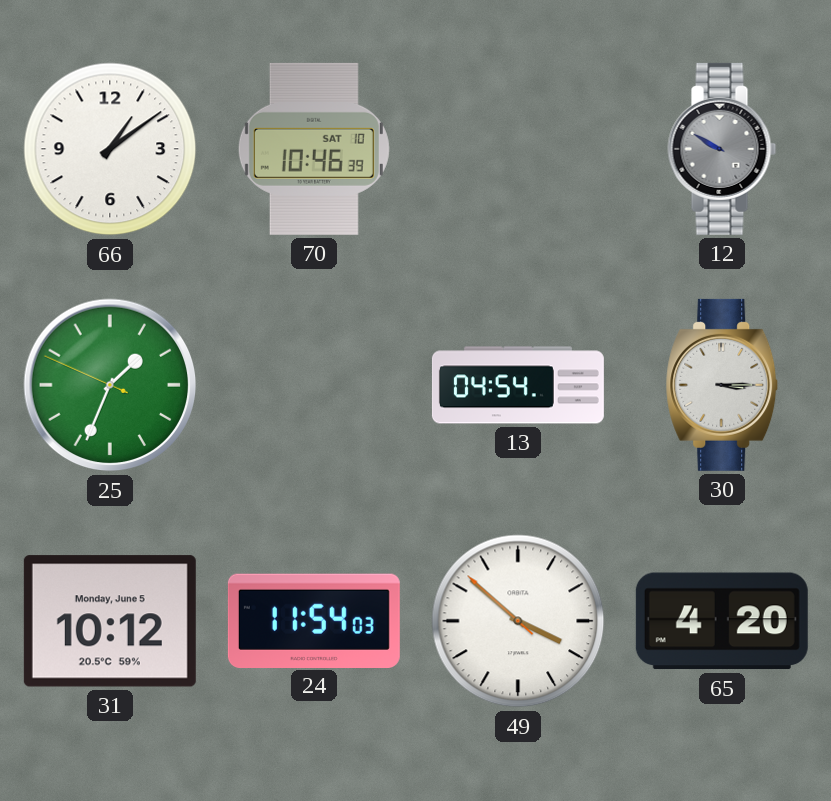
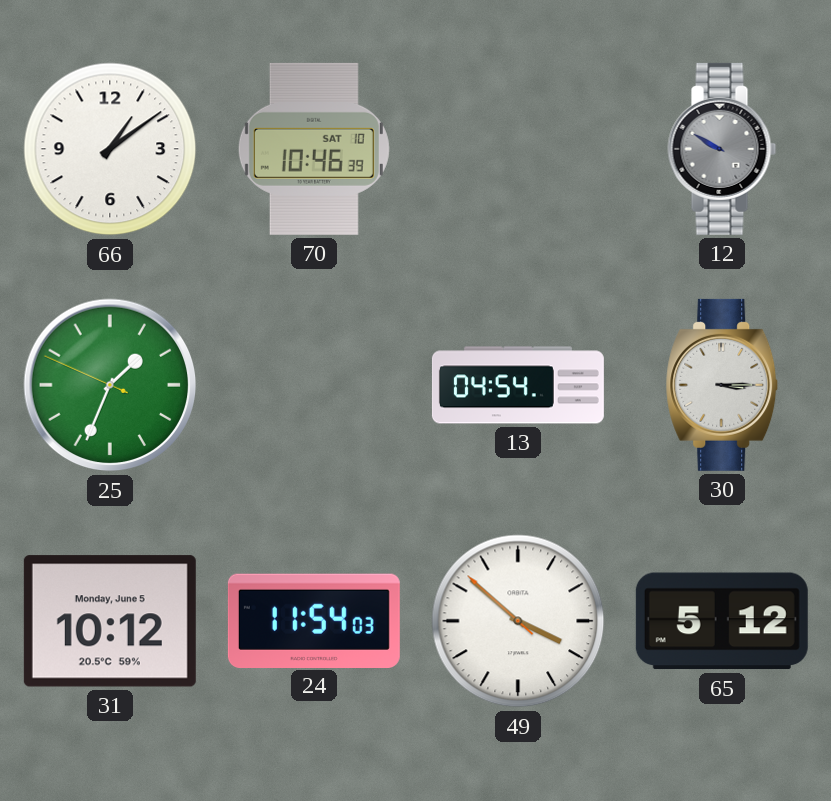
65: 4:20 -> 5:12 (722, 621)
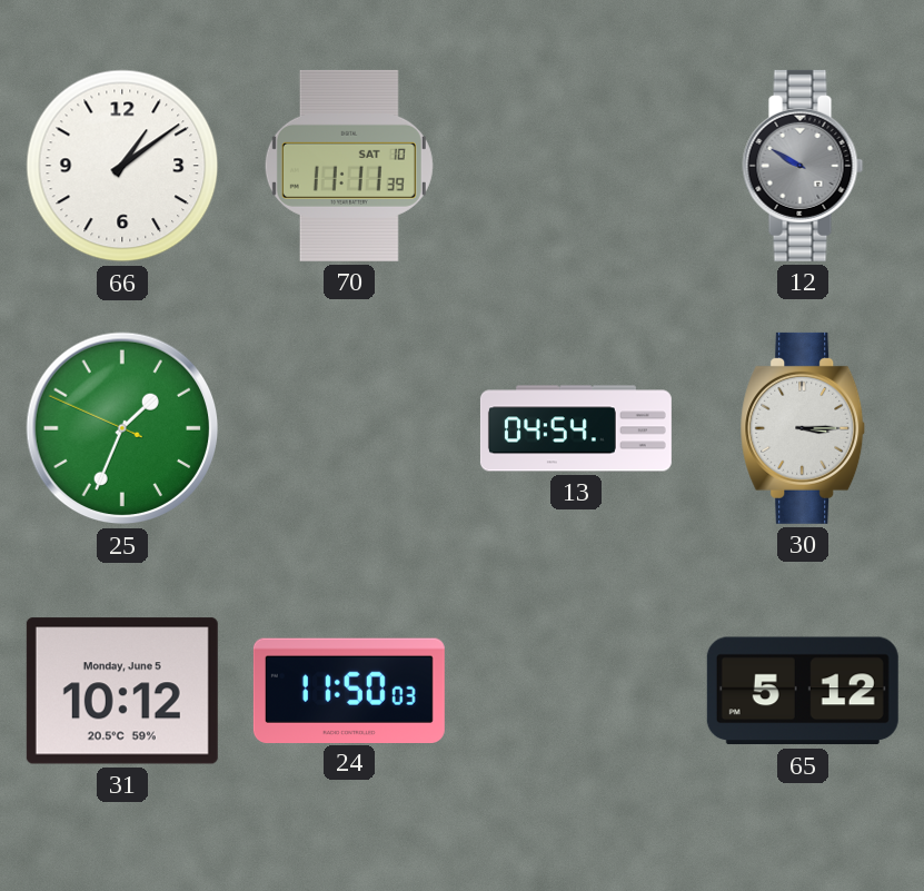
70: 10:46 -> 11:11 (349, 166)
24: 11:54 -> 11:50 (349, 690)
49: 3:51 -> none (518, 621)
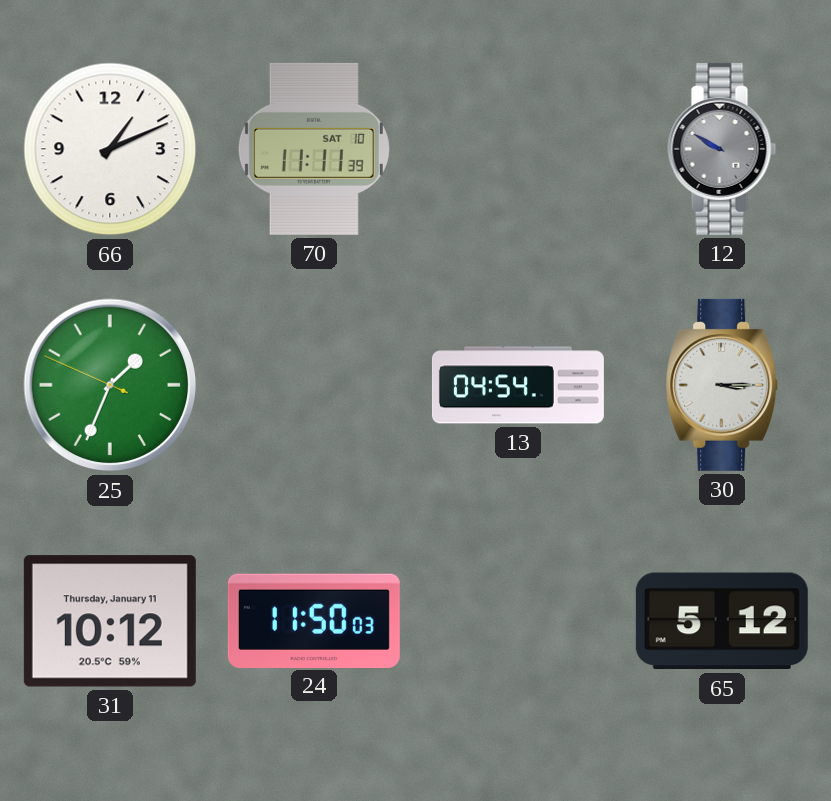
66: 1:09 -> 1:11 (110, 149)
31 date: Monday, June 5 -> Thursday, January 11 (110, 621)
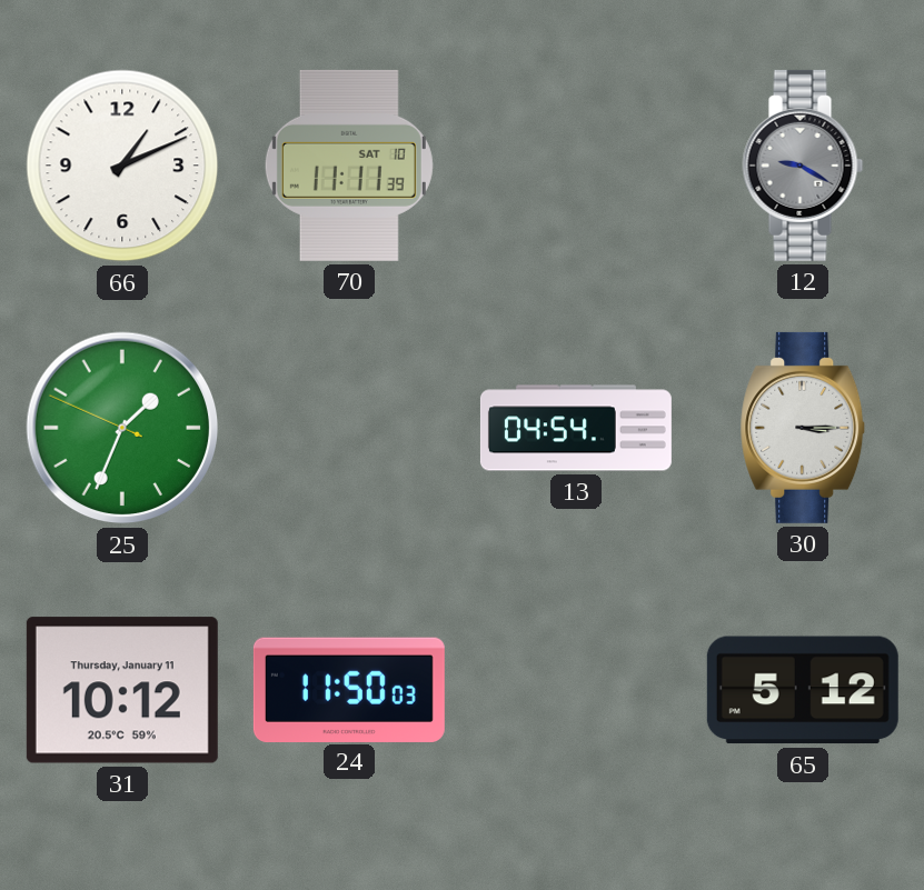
12: 9:50 -> 9:20 (803, 166)
